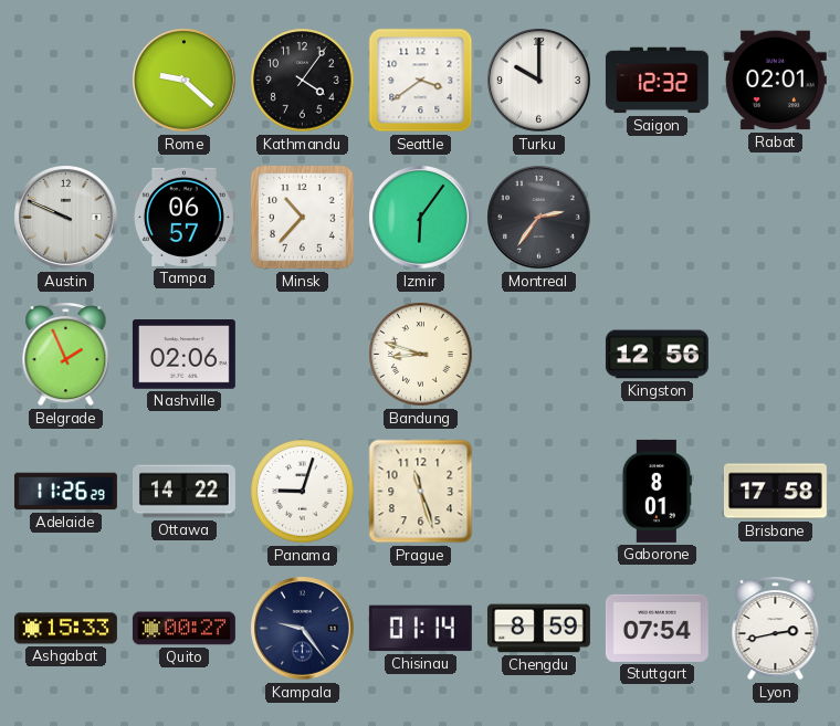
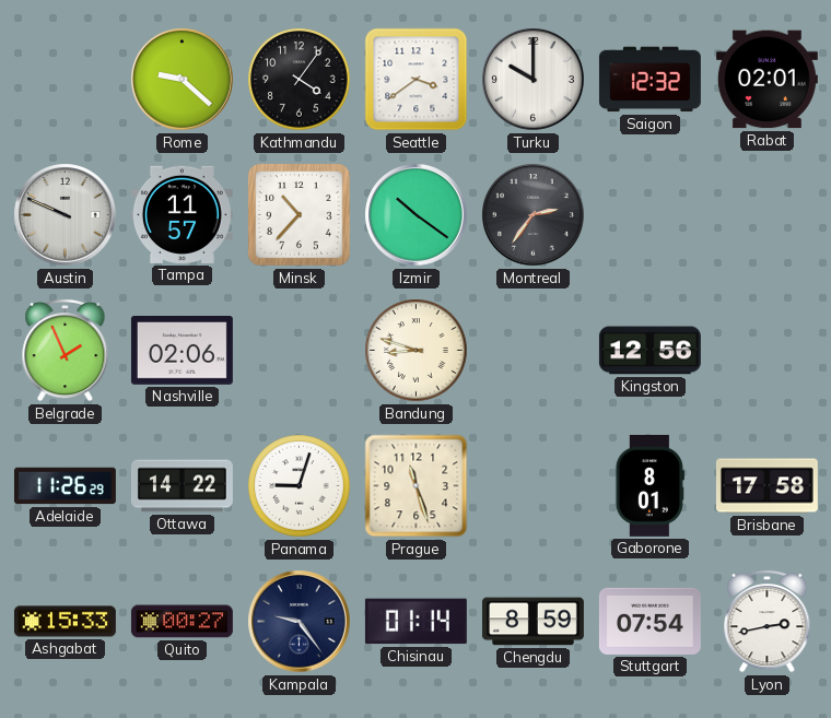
Tampa: 06:57 -> 11:57 (182, 214)
Izmir: 6:06 -> 10:21 (417, 215)
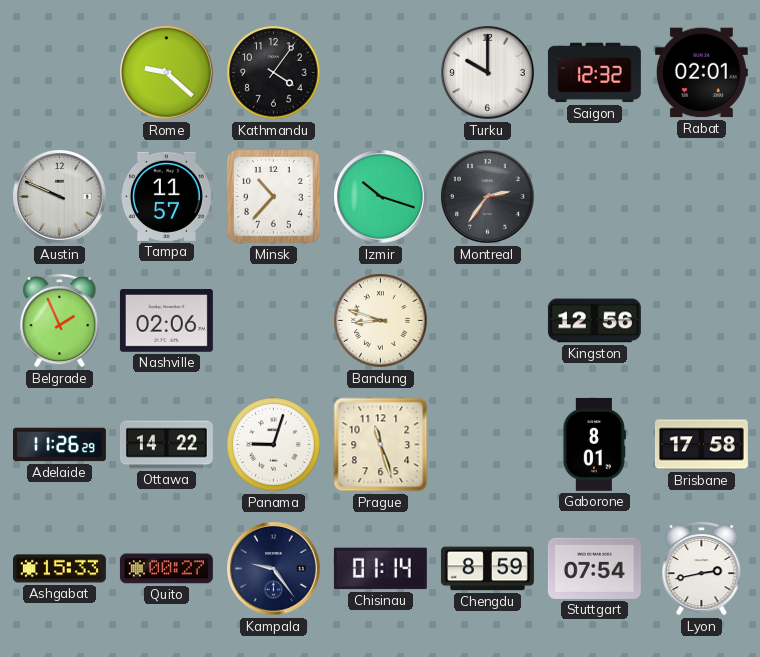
Seattle: 3:39 -> none (417, 80)
Izmir: 10:21 -> 10:18 (381, 197)
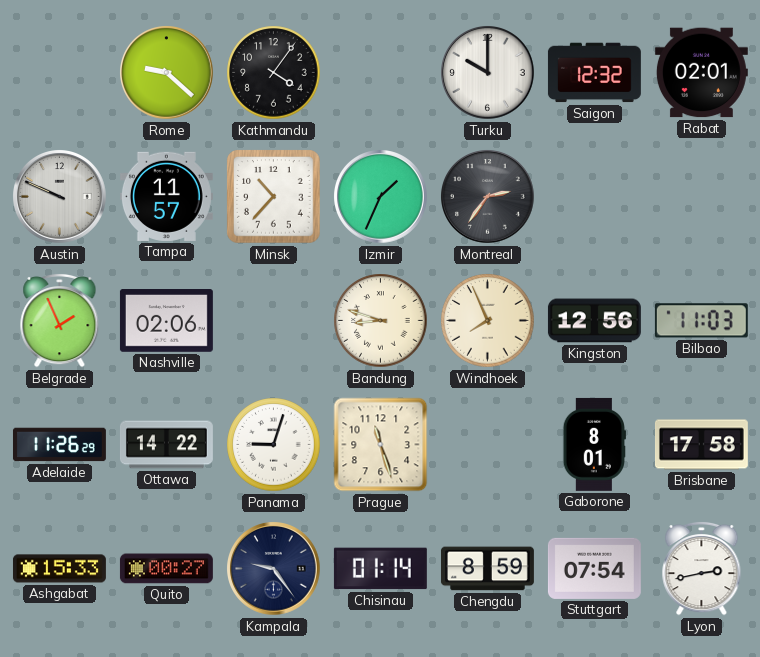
Izmir: 10:18 -> 1:34 (381, 197)
Windhoek: none -> 7:56 (488, 321)
Bilbao: none -> 11:03 (701, 321)
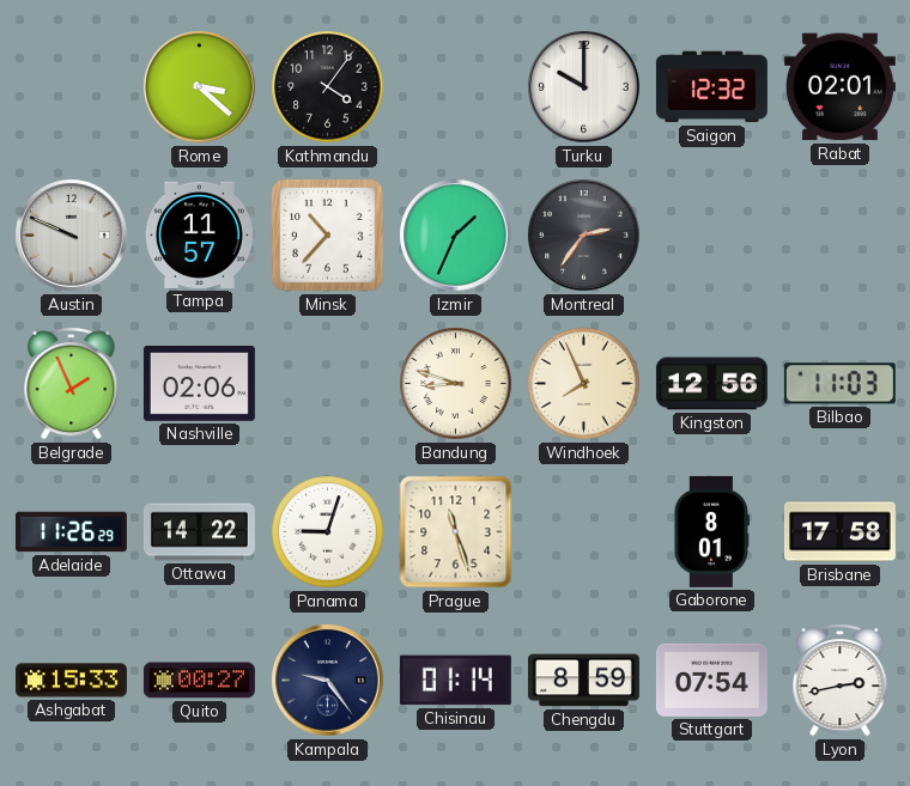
Rome: 9:22 -> 3:22 (200, 87)
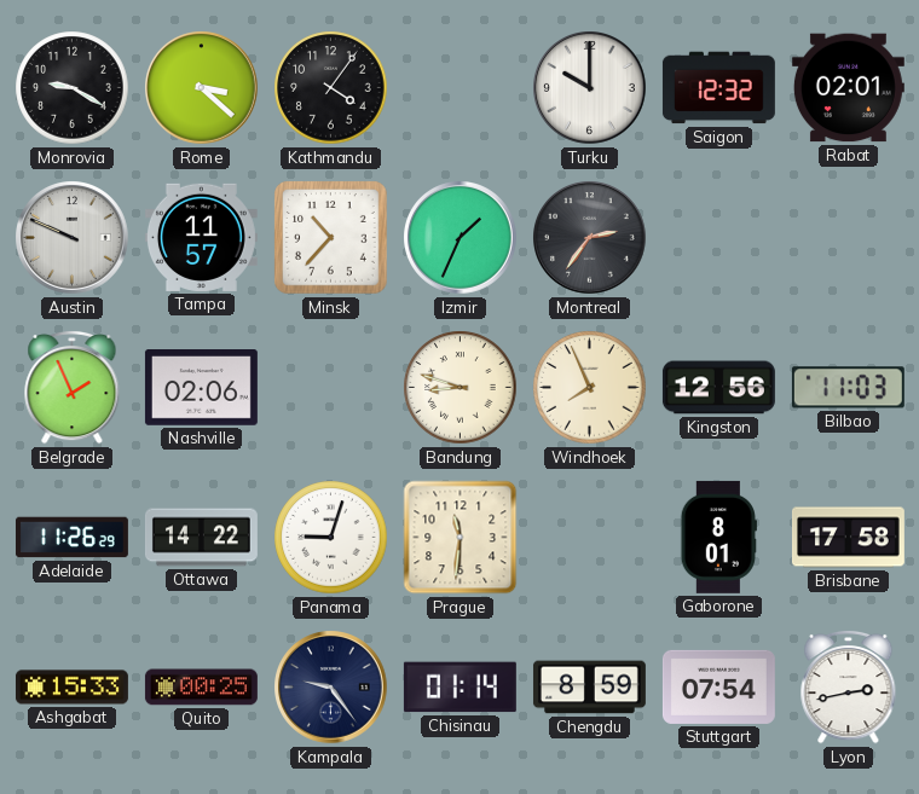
Monrovia: none -> 9:20 (73, 88)
Prague: 11:27 -> 11:31 (461, 538)
Quito: 00:27 -> 00:25 (201, 688)
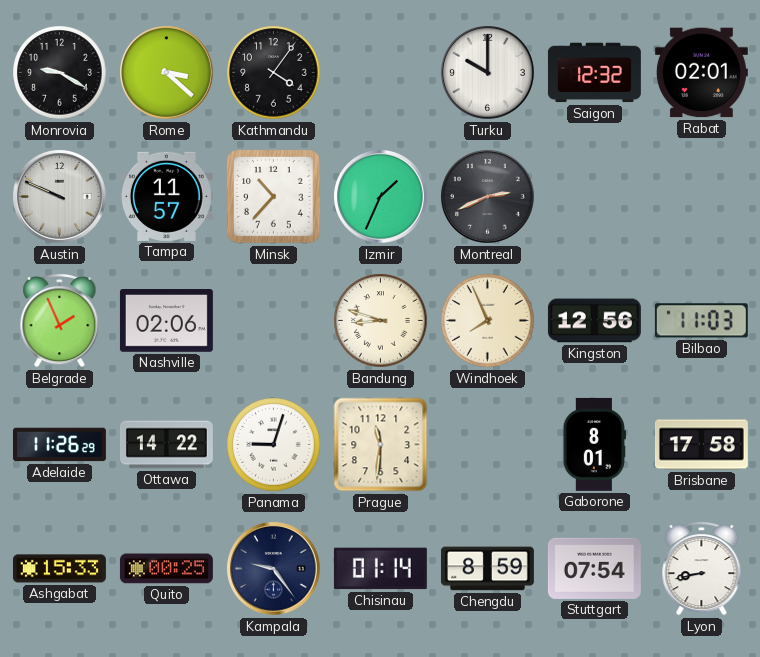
Montreal: 2:36 -> 2:41 (488, 197)
Lyon: 2:43 -> 8:43 (702, 568)
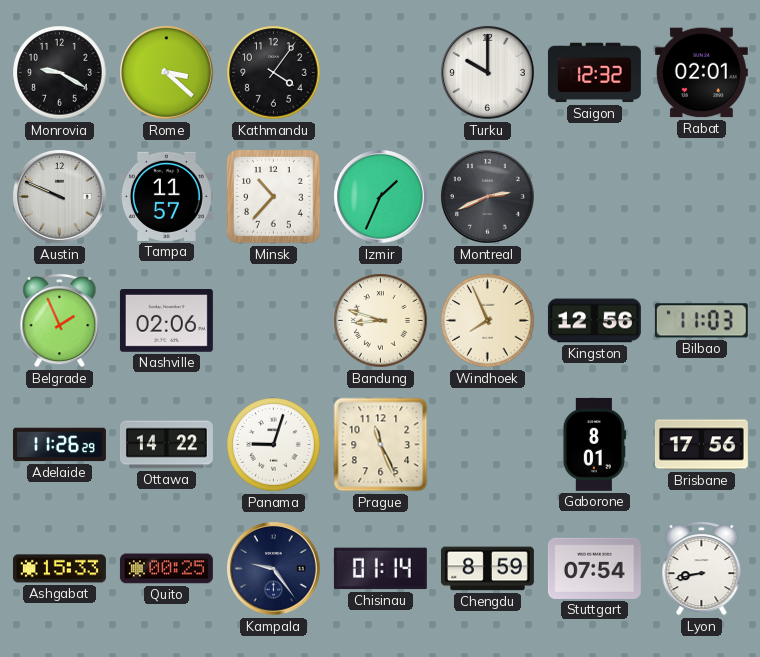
Prague: 11:31 -> 11:26 (381, 445)
Brisbane: 17:58 -> 17:56 (701, 445)
